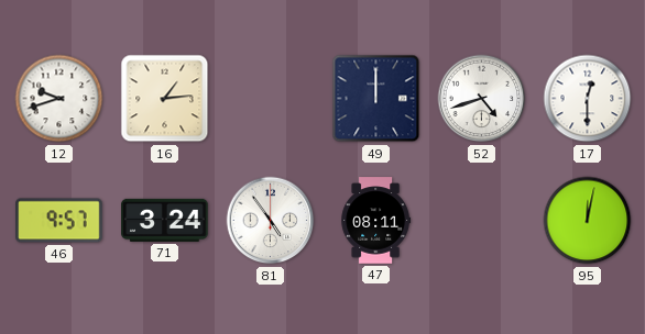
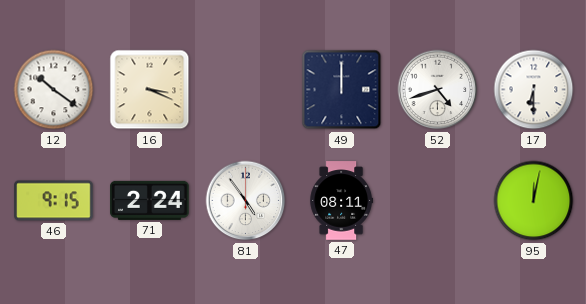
12: 9:42 -> 10:21 (54, 90)
16: 1:14 -> 3:19 (150, 90)
17: 12:30 -> 6:30 (534, 90)
46: 9:57 -> 9:15 (54, 201)
71: 3:24 -> 2:24 (150, 200)
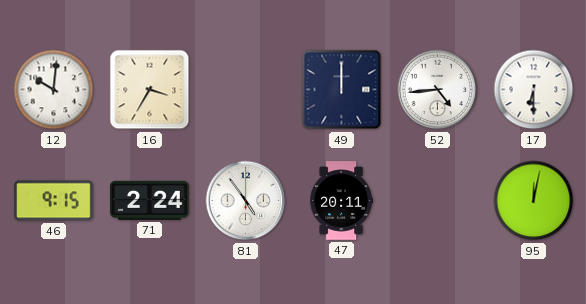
12: 10:21 -> 10:01 (54, 90)
16: 3:19 -> 3:35 (150, 90)
52: 4:42 -> 4:44 (438, 90)
47: 08:11 -> 20:11 (342, 201)
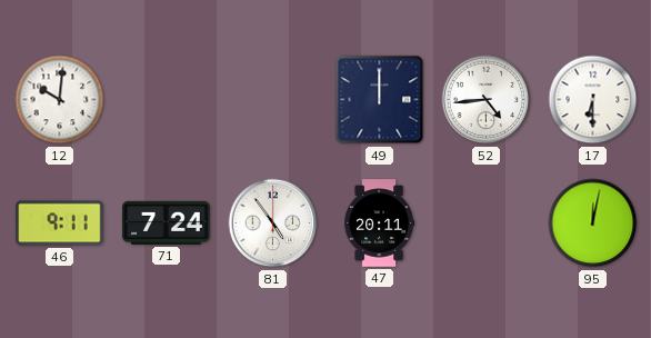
16: 3:35 -> none (150, 90)
46: 9:15 -> 9:11 (60, 223)
71: 2:24 -> 7:24 (167, 222)
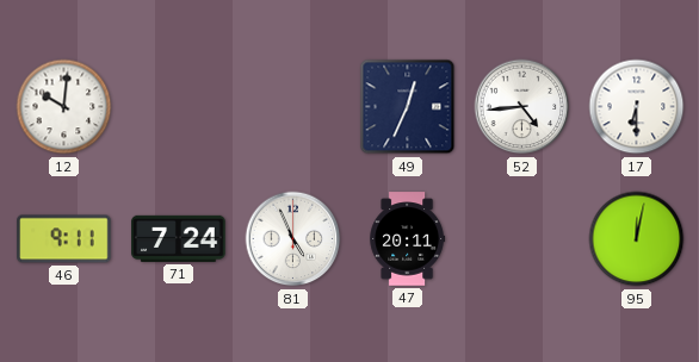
49: 12:00 -> 12:34 (408, 107)
81: 4:54 -> 4:56 (293, 239)
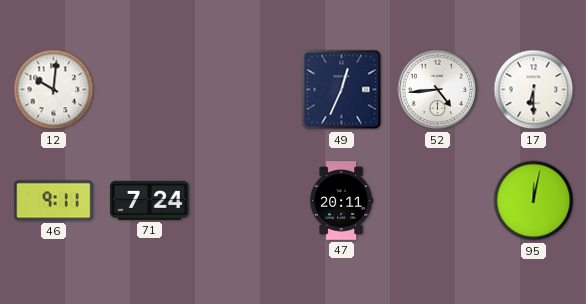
81: 4:56 -> none (293, 239)
